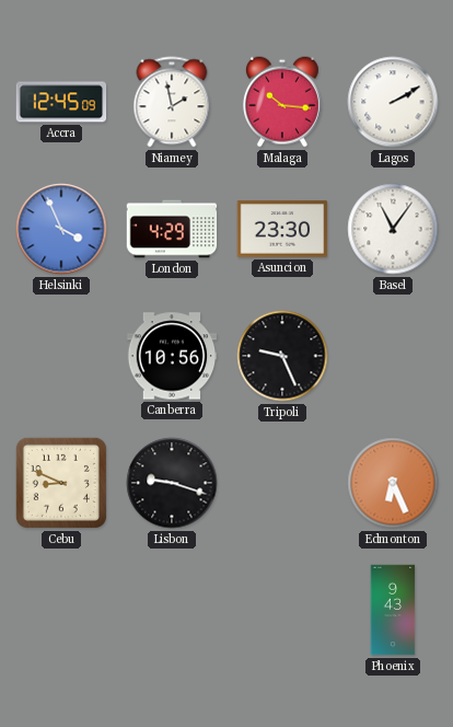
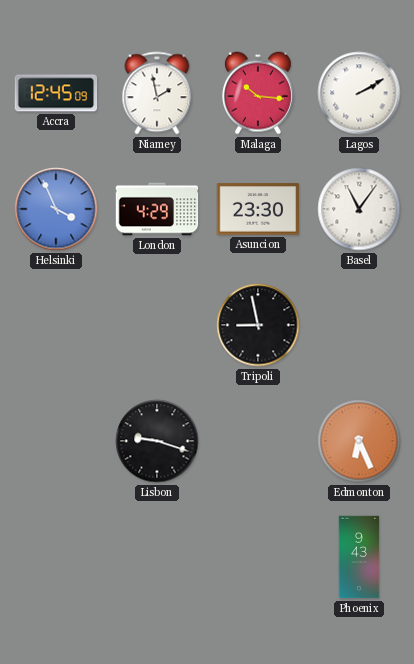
Canberra: 10:56 -> none (172, 356)
Tripoli: 9:26 -> 8:58 (258, 325)
Cebu: 8:49 -> none (61, 483)
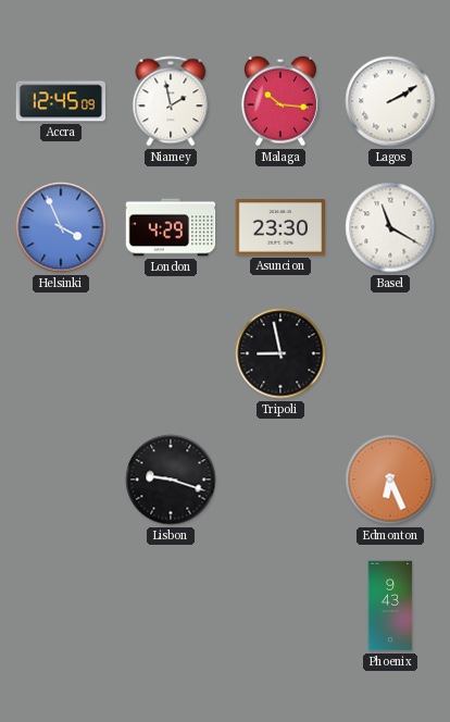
Basel: 11:06 -> 11:20 (390, 227)
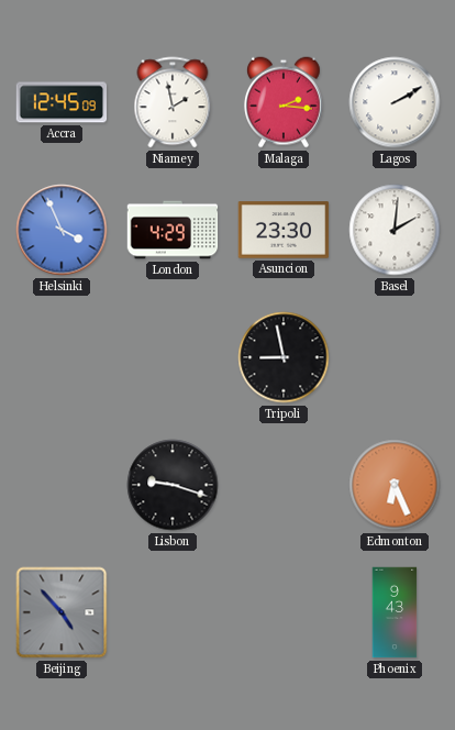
Malaga: 10:16 -> 2:16 (284, 102)
Basel: 11:20 -> 2:01 (395, 230)
Beijing: none -> 4:53 (62, 612)
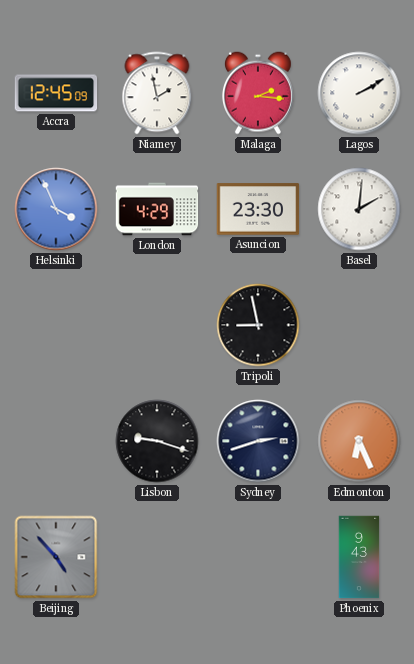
Sydney: none -> 2:42 (258, 441)
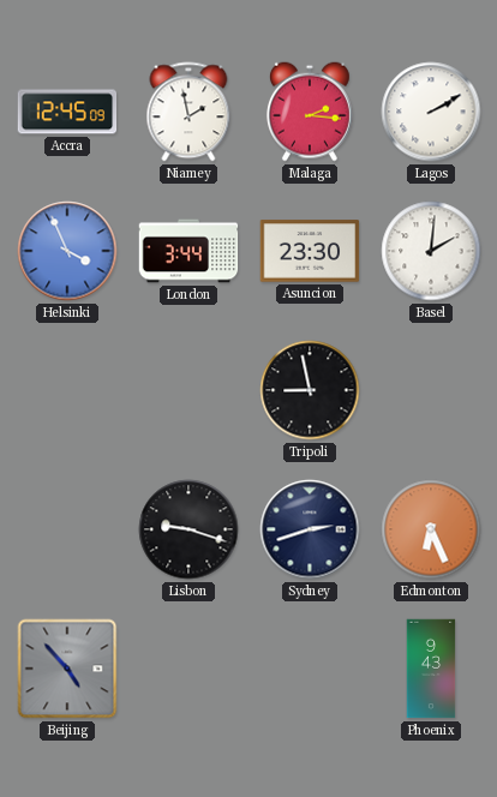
London: 4:29 -> 3:44 (188, 251)
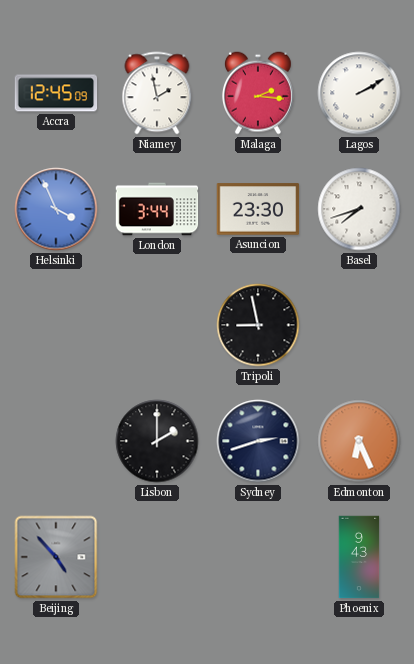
Basel: 2:01 -> 7:42 (359, 209)
Lisbon: 9:18 -> 2:00 (157, 441)
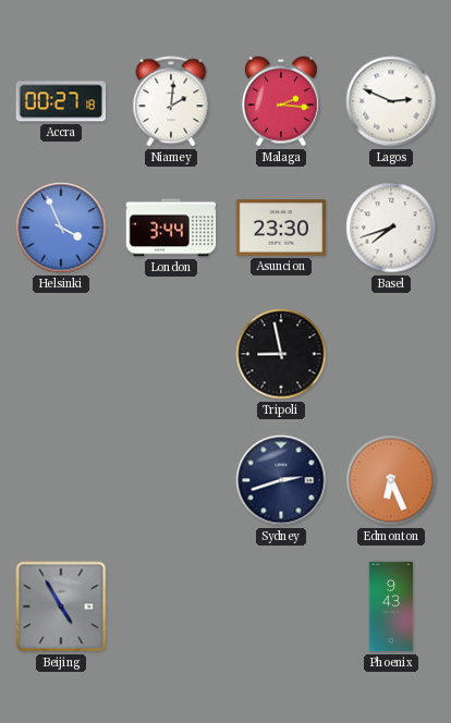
Accra: 12:45 -> 00:27 (61, 101)
Niamey: 1:58 -> 2:01 (171, 101)
Lagos: 2:10 -> 2:49 (391, 101)
Lisbon: 2:00 -> none (157, 441)
Beijing: 4:53 -> 4:55 (61, 606)
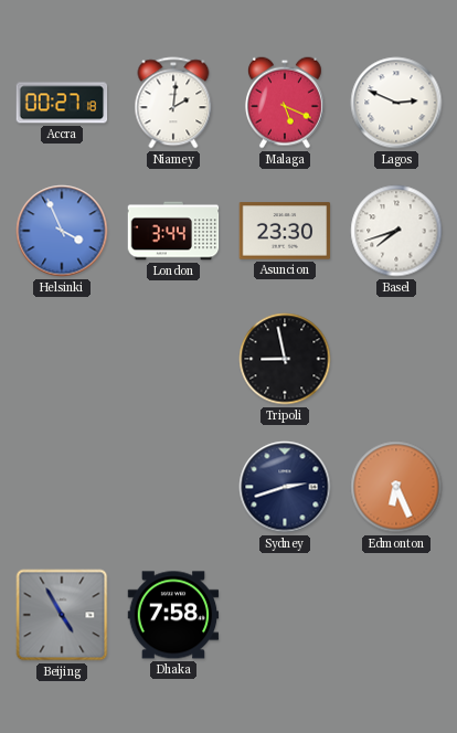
Malaga: 2:16 -> 5:19 (285, 103)
Dhaka: none -> 7:58 (173, 615)
Phoenix: 9:43 -> none (391, 606)
